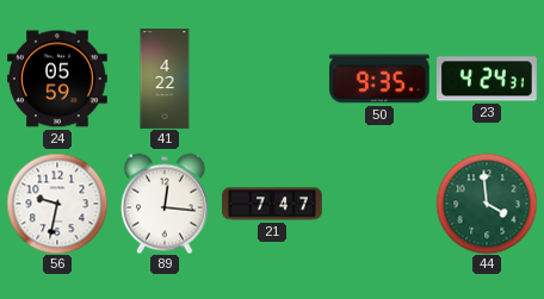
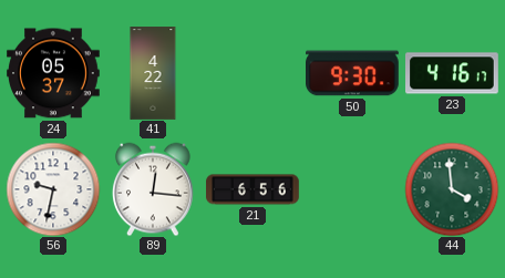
24: 05:59 -> 05:37 (54, 73)
50: 9:35 -> 9:30 (353, 73)
23: 4:24 -> 4:16 (453, 73)
21: 7:47 -> 6:56 (252, 189)
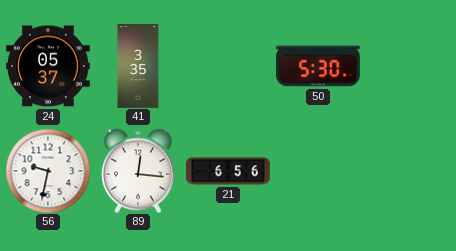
41: 4:22 -> 3:35 (138, 66)
50: 9:30 -> 5:30 (319, 66)
23: 4:16 -> none (453, 73)
44: 3:59 -> none (452, 189)
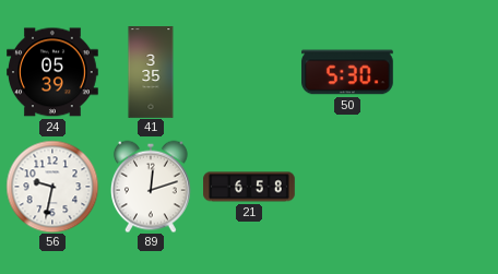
24: 05:37 -> 05:39 (54, 72)
89: 12:16 -> 12:12 (152, 187)
21: 6:56 -> 6:58 (249, 187)
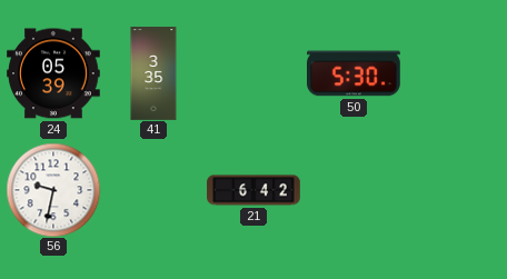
89: 12:12 -> none (152, 187)
21: 6:58 -> 6:42 (254, 190)
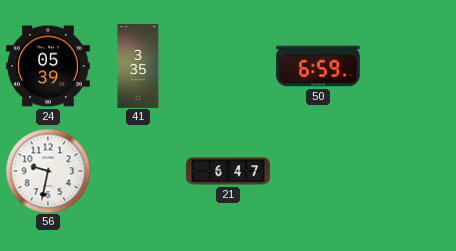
50: 5:30 -> 6:59 (319, 66)
21: 6:42 -> 6:47 (228, 171)
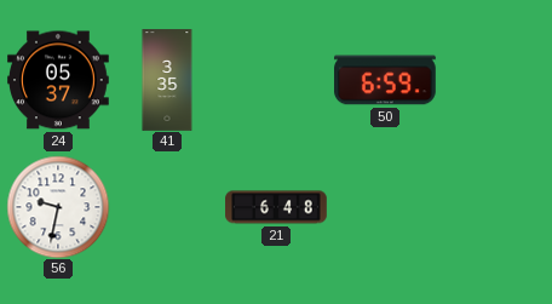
24: 05:39 -> 05:37 (59, 80)
21: 6:47 -> 6:48 (276, 207)
